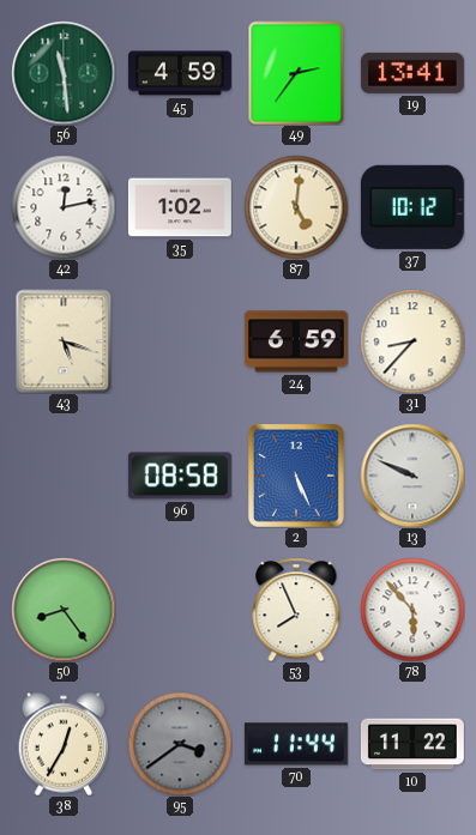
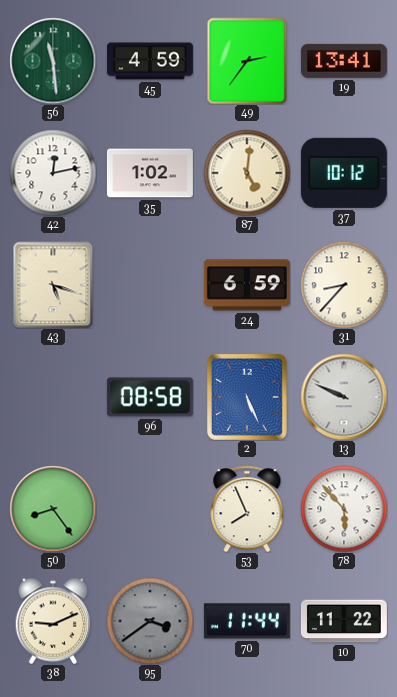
38: 12:35 -> 9:11 (53, 621)
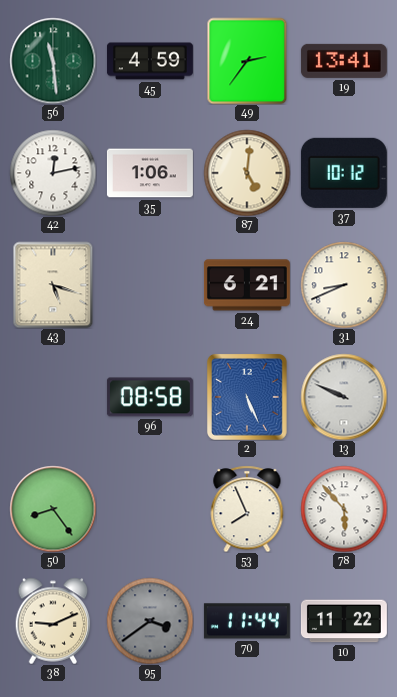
35: 1:02 -> 1:06 (150, 173)
24: 6:59 -> 6:21 (247, 285)
31: 8:37 -> 8:41 (344, 285)
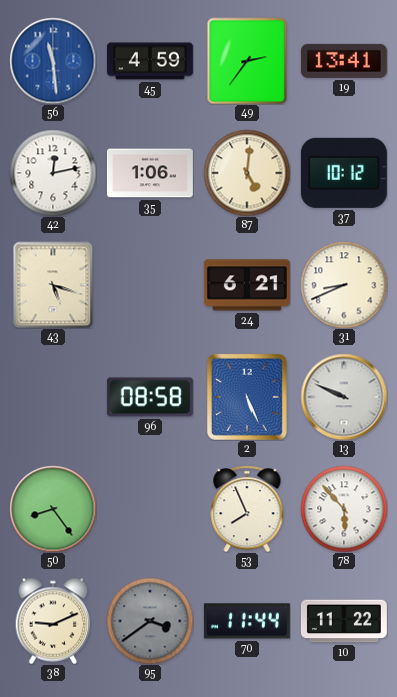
56 dial: green -> blue (53, 61)
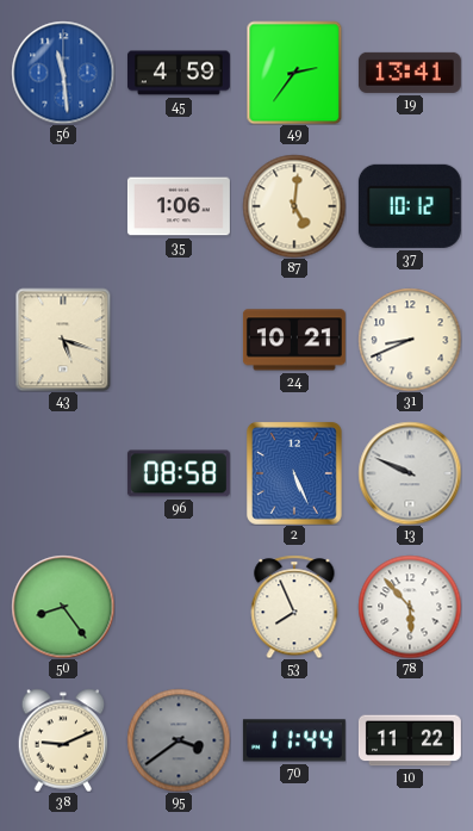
42: 12:13 -> none (53, 173)
24: 6:21 -> 10:21 (294, 340)
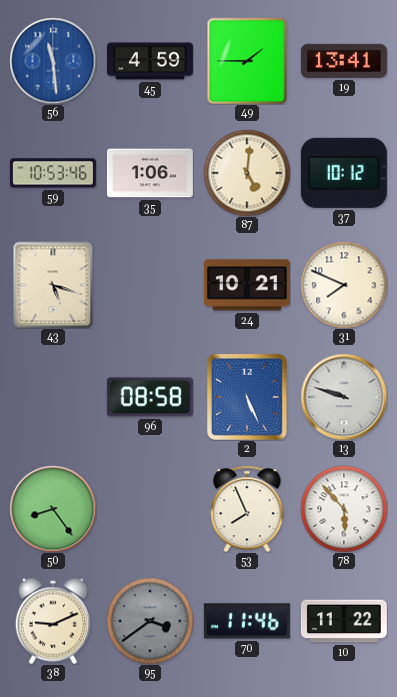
49: 2:36 -> 1:45 (247, 61)
59: none -> 10:53 (53, 173)
31: 8:41 -> 7:49 (344, 285)
13: 9:49 -> 9:48 (344, 397)
70: 11:44 -> 11:46 (247, 621)
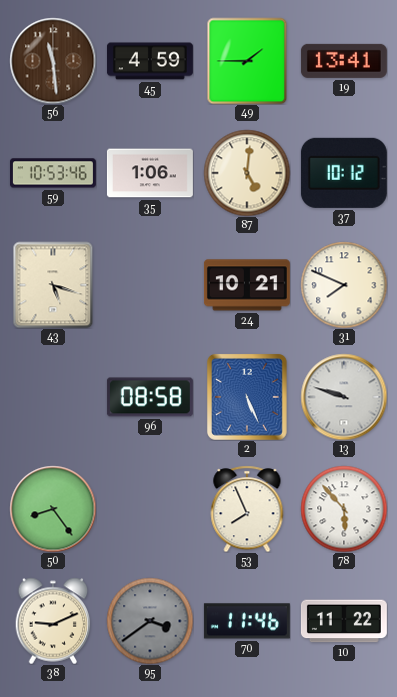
56 dial: blue -> brown (53, 61)
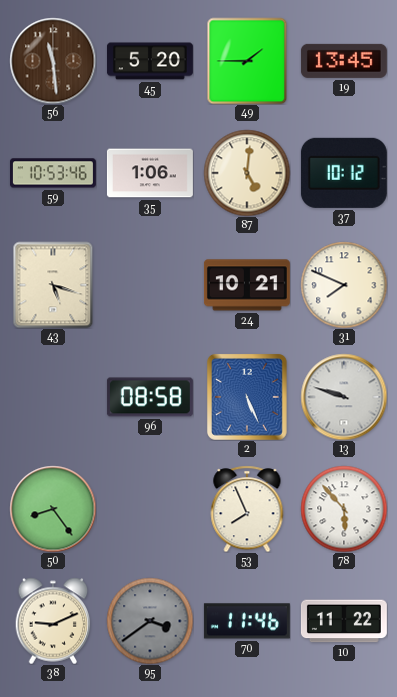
45: 4:59 -> 5:20 (150, 61)
19: 13:41 -> 13:45 (344, 61)
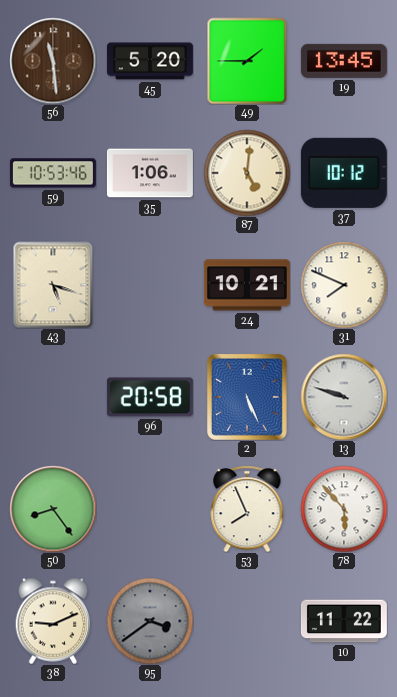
96: 08:58 -> 20:58 (150, 397)
70: 11:46 -> none (247, 621)
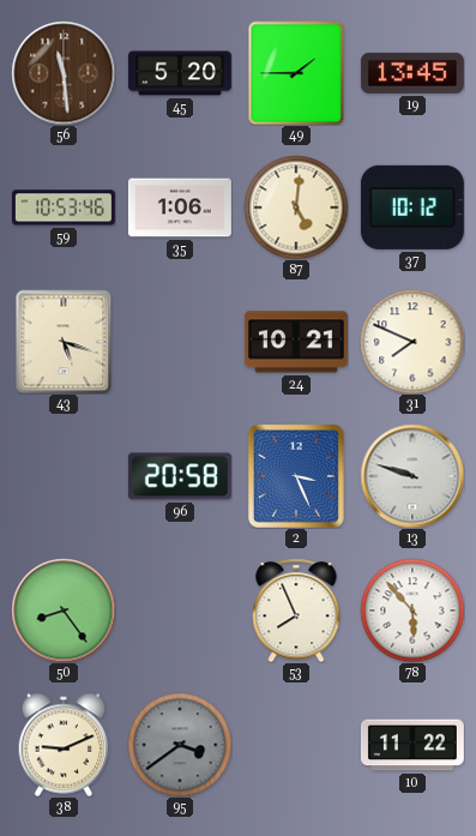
2: 5:26 -> 3:26 (296, 476)
